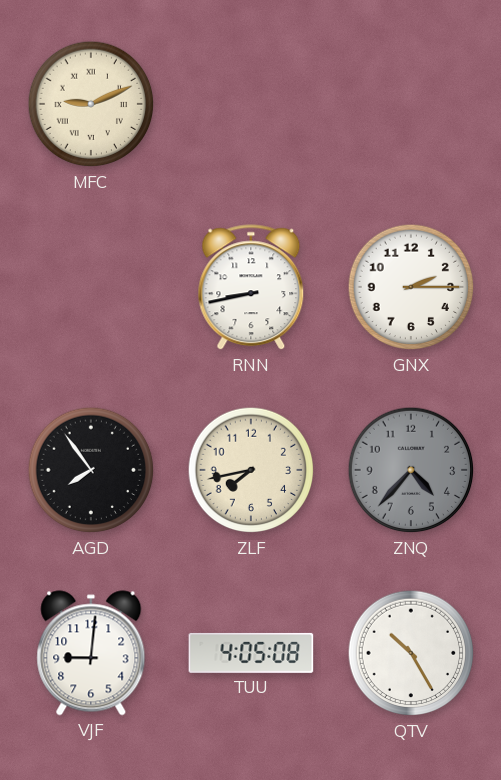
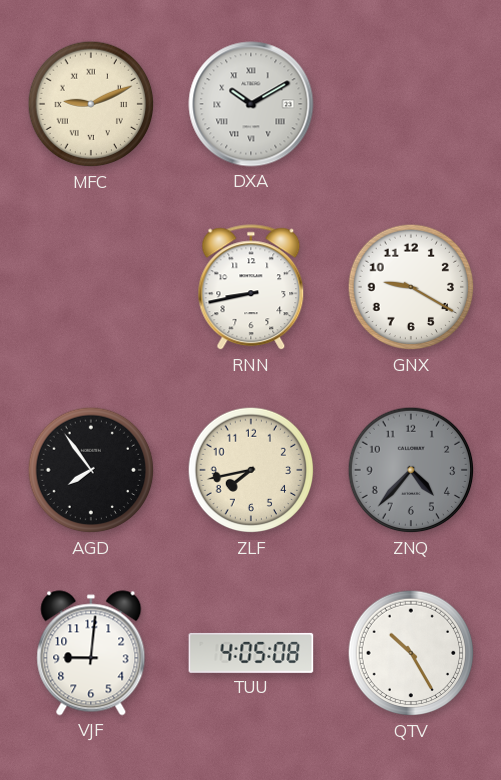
DXA: none -> 10:10 (251, 104)
GNX: 2:15 -> 9:20 (411, 287)
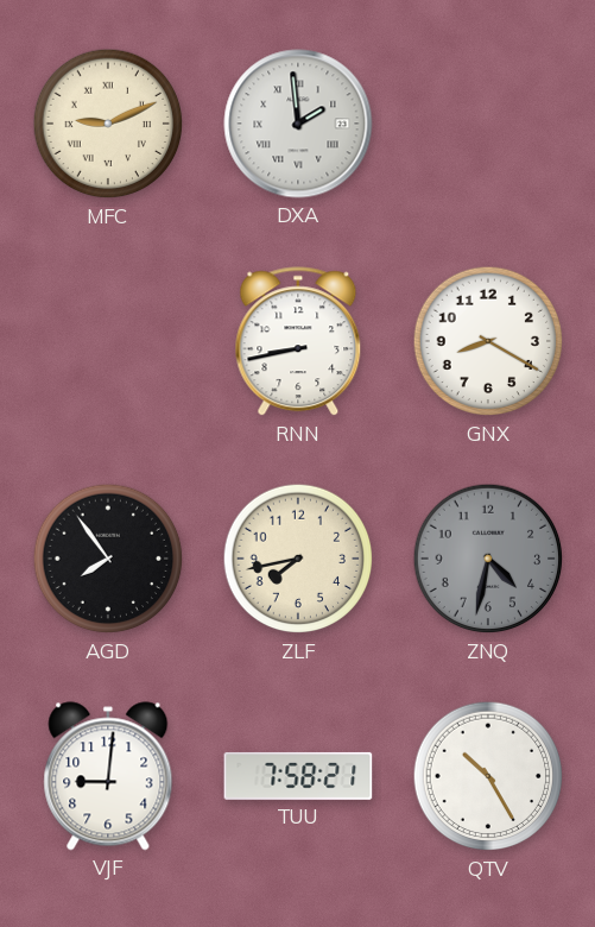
DXA: 10:10 -> 1:59 (298, 124)
GNX: 9:20 -> 8:20 (488, 341)
ZNQ: 4:37 -> 4:32 (488, 559)
TUU: 4:05 -> 7:58 (298, 776)
